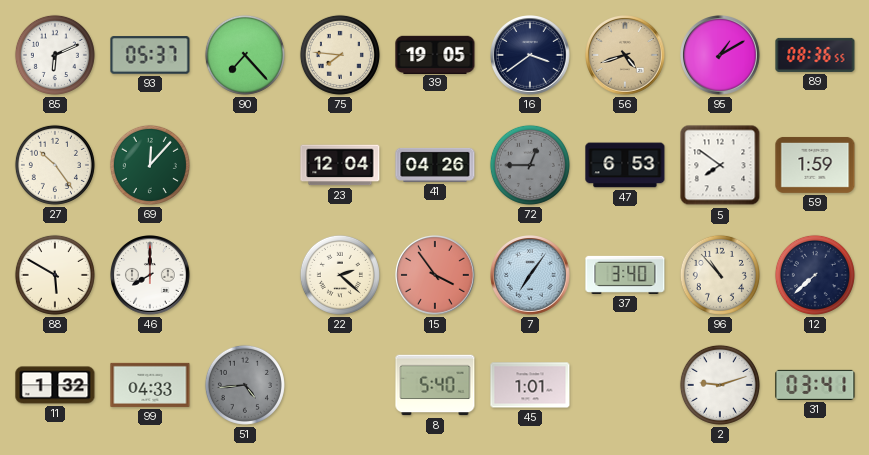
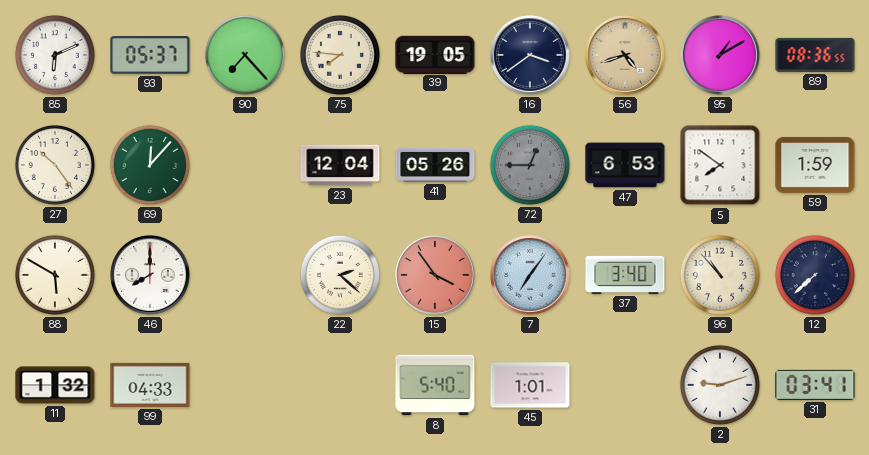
41: 04:26 -> 05:26 (435, 165)
51: 4:44 -> none (245, 385)
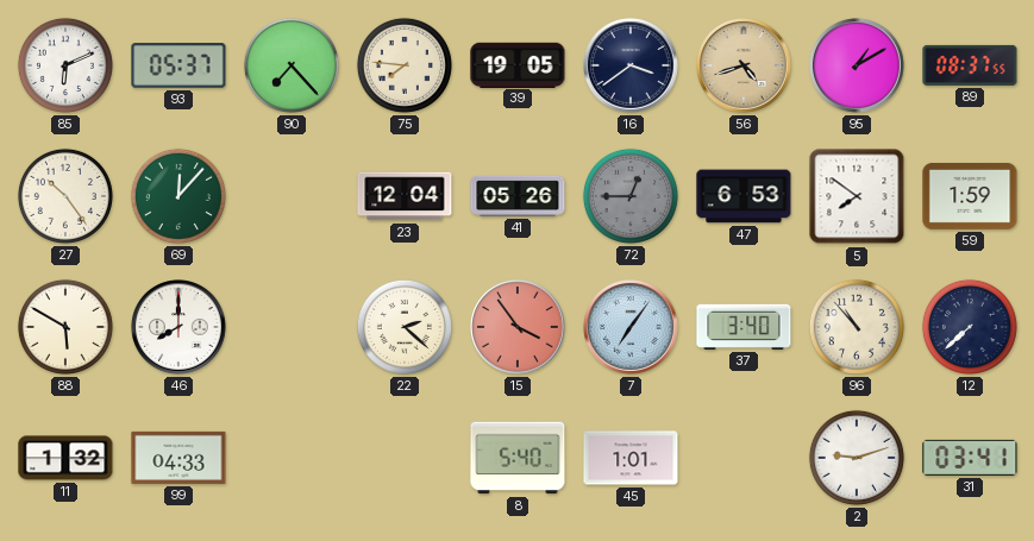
89: 08:36 -> 08:37 (970, 65)
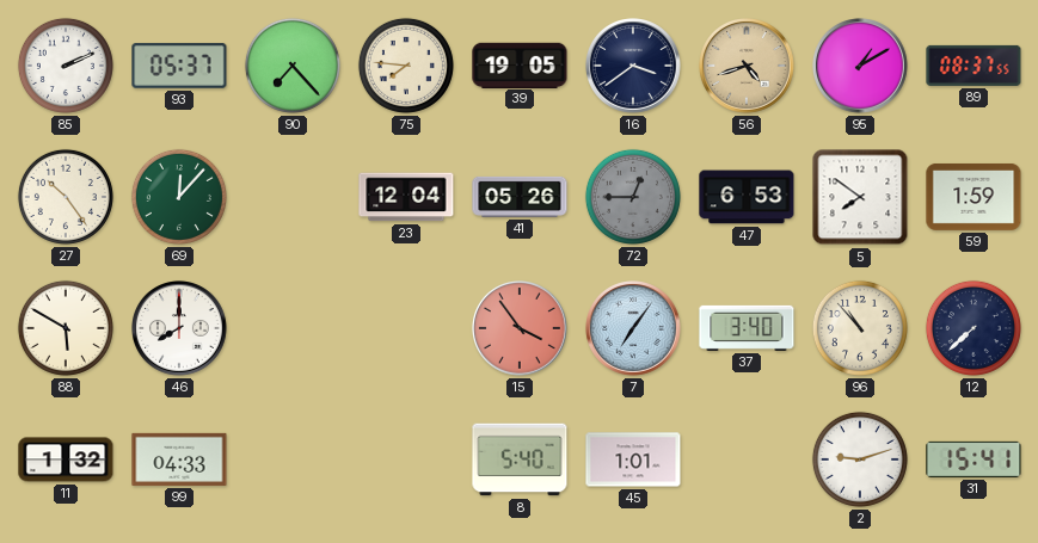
85: 6:11 -> 2:11 (66, 66)
22: 2:22 -> none (405, 327)
31: 03:41 -> 15:41 (973, 459)
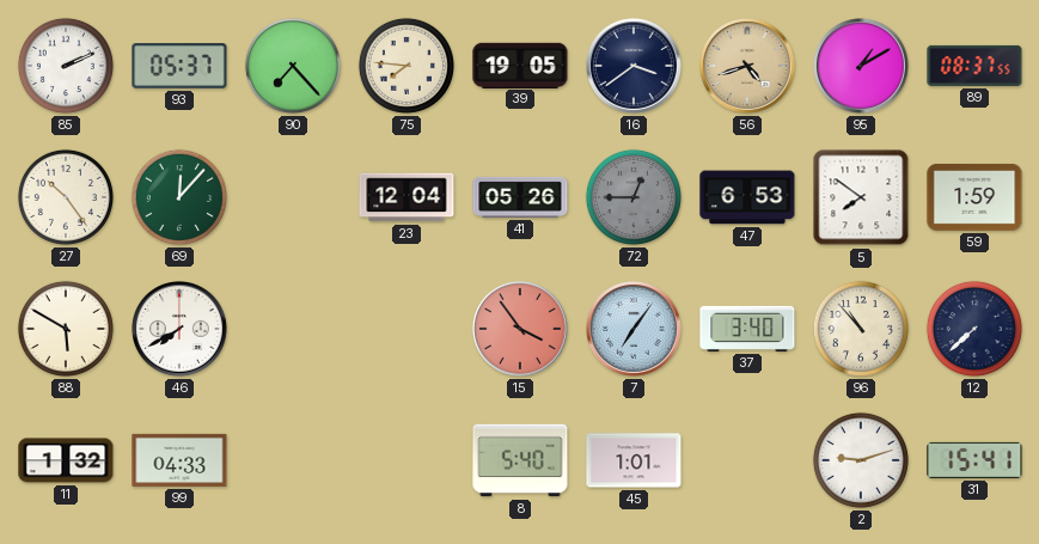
46: 8:00 -> 7:40 (181, 330)
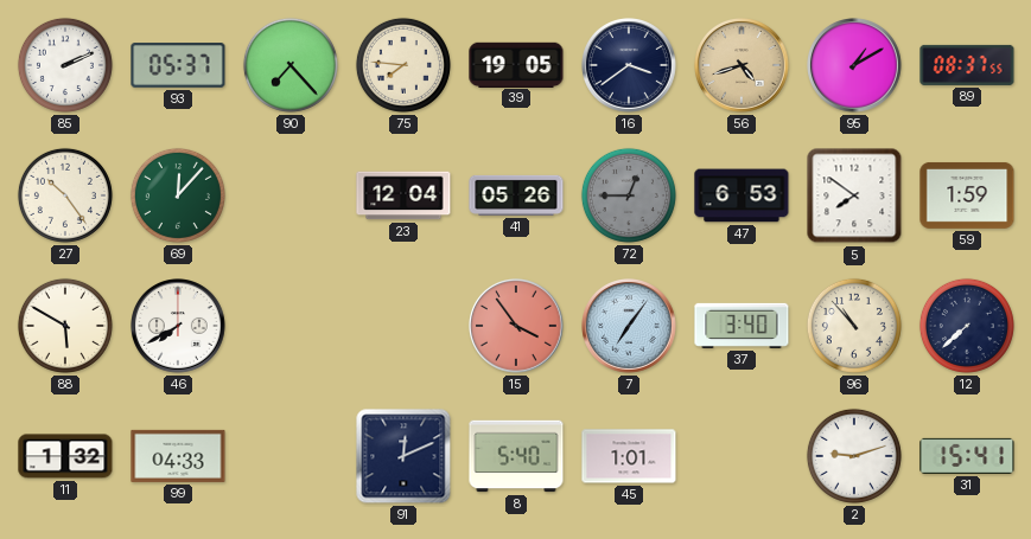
91: none -> 12:11 (403, 456)
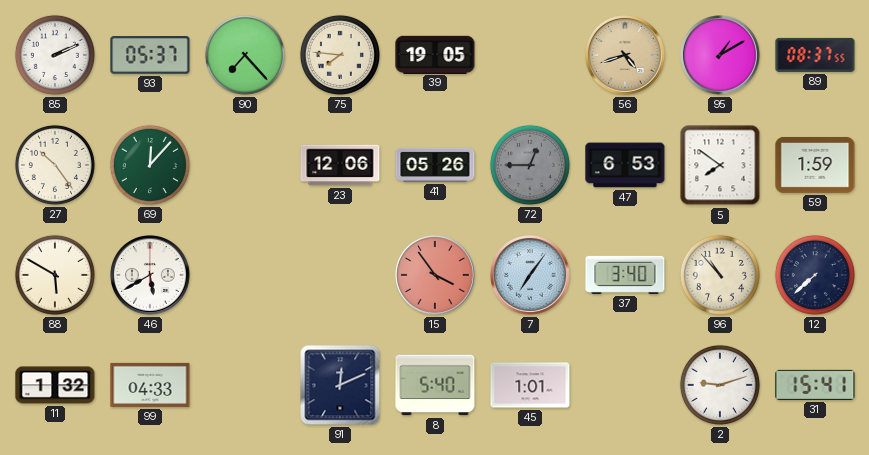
16: 3:39 -> none (630, 66)
23: 12:04 -> 12:06 (340, 165)
46: 7:40 -> 5:40 (151, 276)
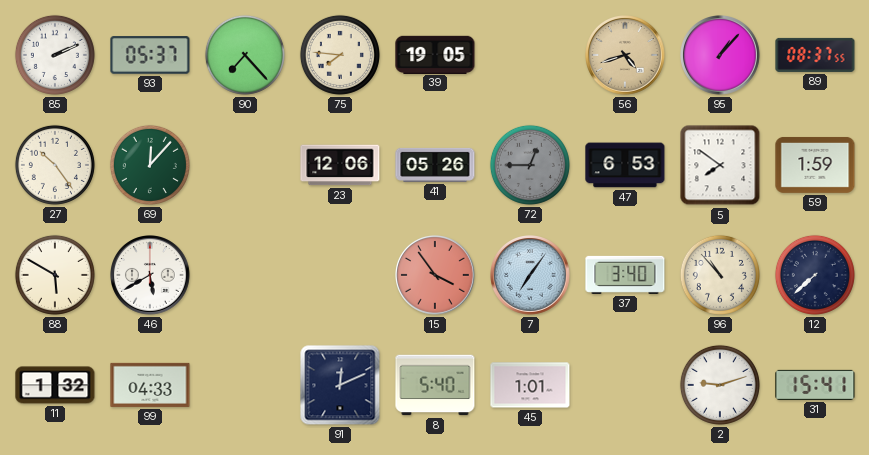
95: 1:10 -> 1:07 (721, 56)
